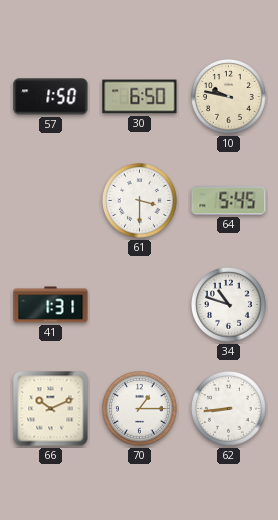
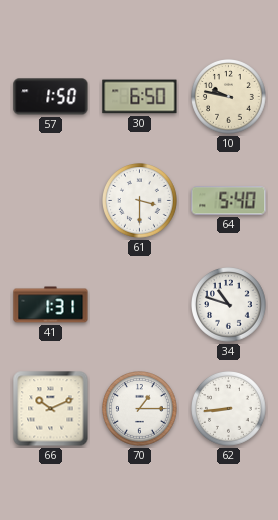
64: 5:45 -> 5:40 (229, 201)
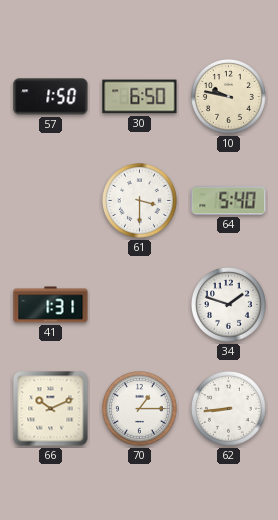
34: 10:48 -> 1:48 (229, 305)
